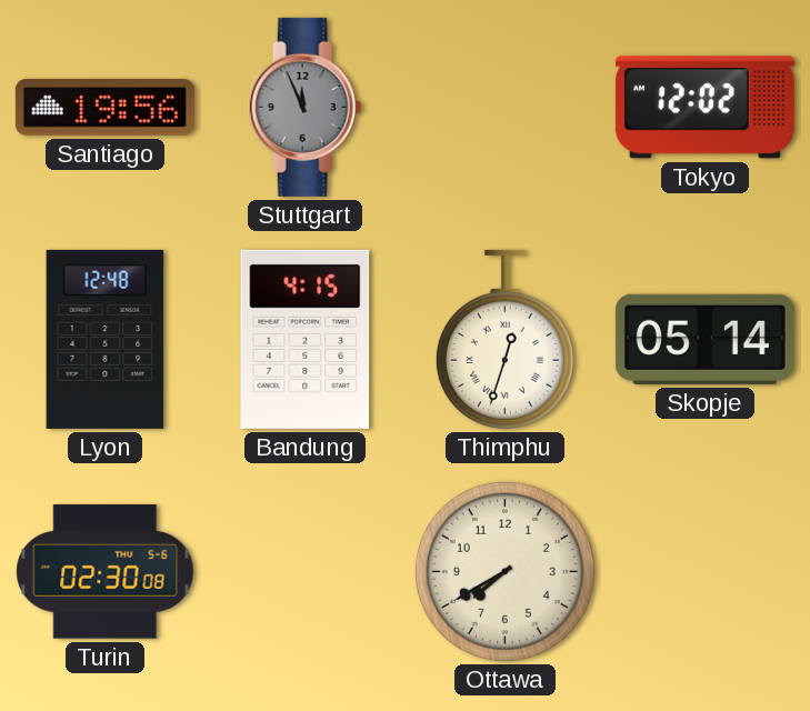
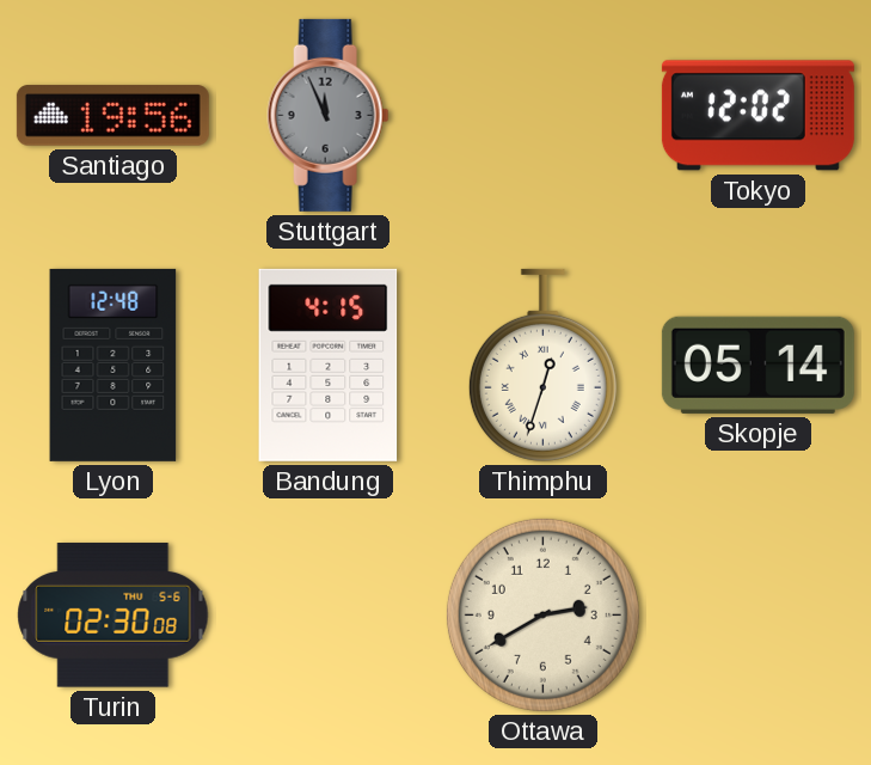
Ottawa: 7:40 -> 2:40 (542, 614)
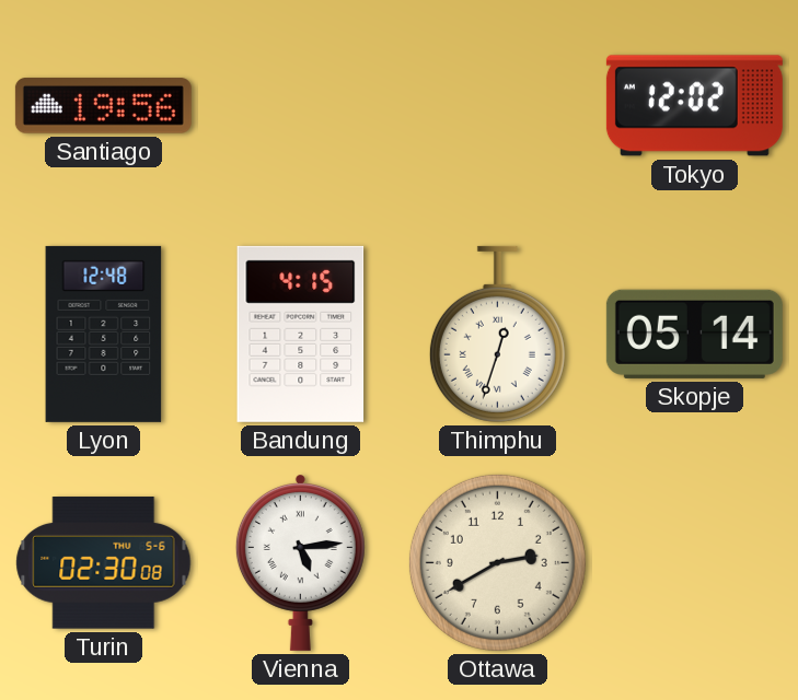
Stuttgart: 11:56 -> none (329, 115)
Vienna: none -> 5:14 (300, 562)
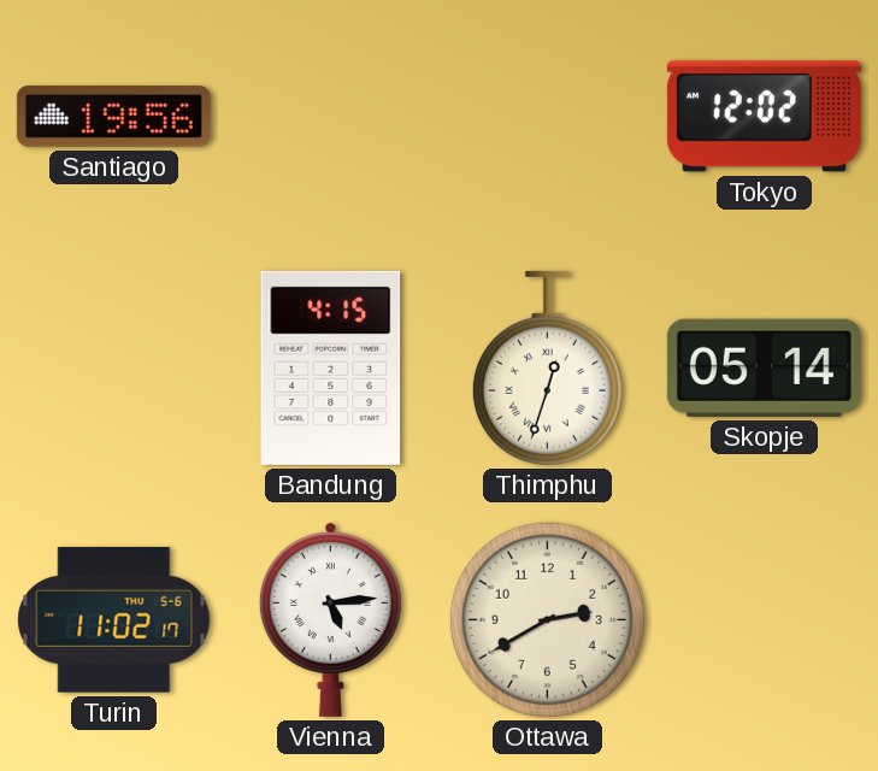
Lyon: 12:48 -> none (104, 334)
Turin: 02:30 -> 11:02 (114, 620)
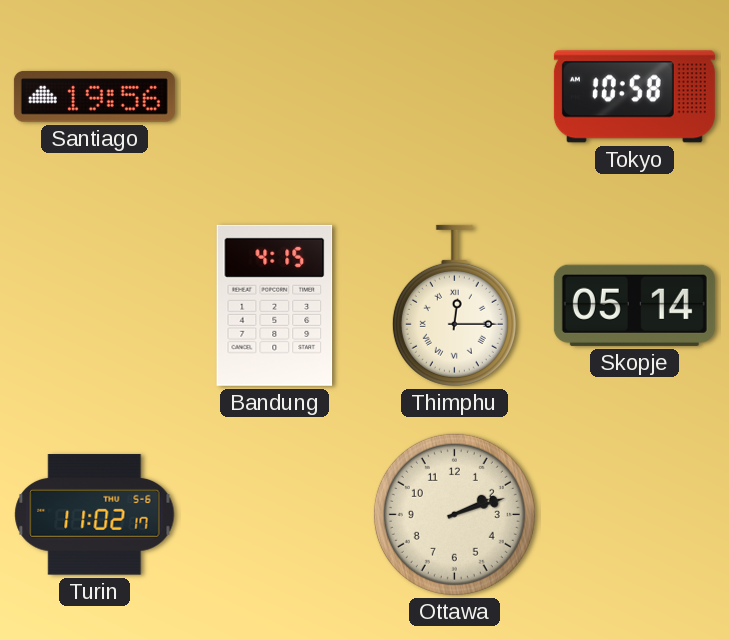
Tokyo: 12:02 -> 10:58 (634, 97)
Thimphu: 12:33 -> 12:15 (454, 305)
Vienna: 5:14 -> none (330, 619)
Ottawa: 2:40 -> 2:12 (454, 514)
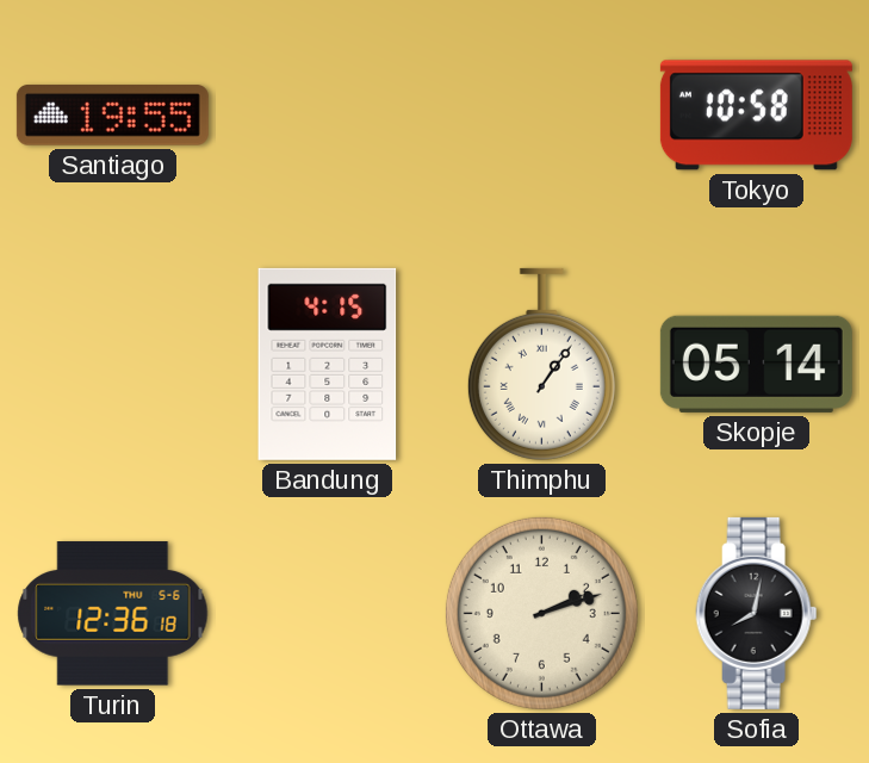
Santiago: 19:56 -> 19:55 (112, 116)
Thimphu: 12:15 -> 1:06 (541, 364)
Turin: 11:02 -> 12:36 (113, 614)
Sofia: none -> 8:02 (757, 613)
